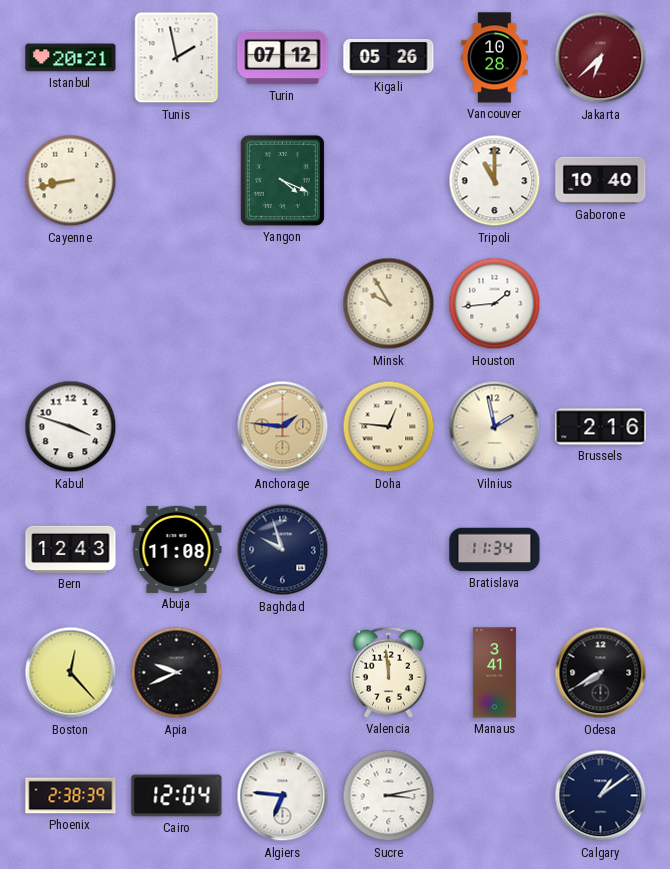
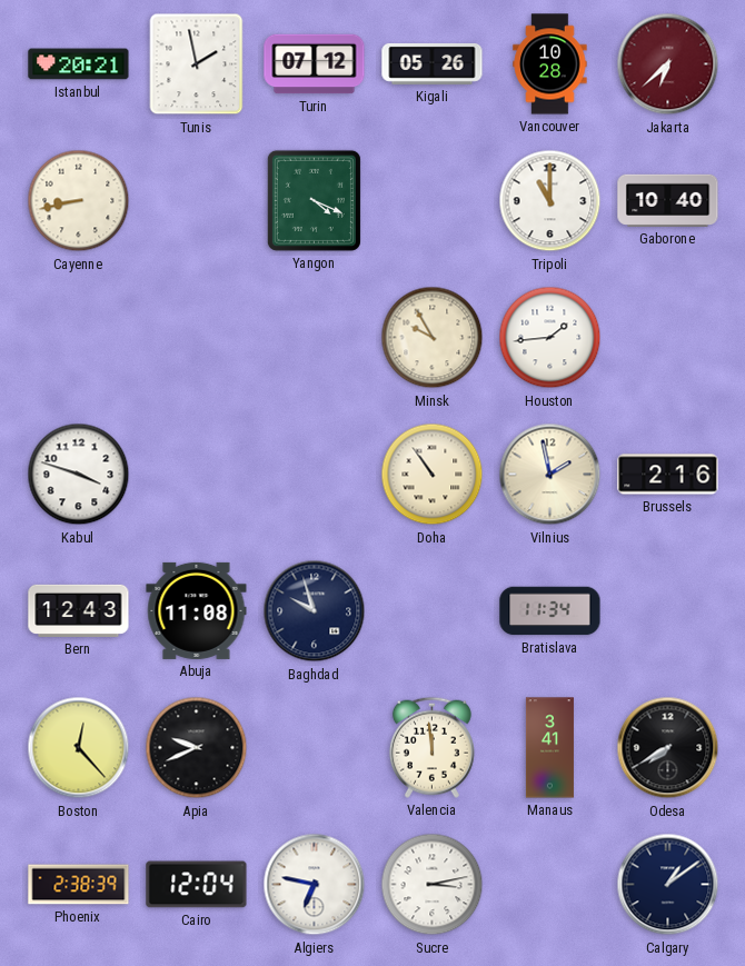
Anchorage: 1:46 -> none (283, 427)
Doha: 12:46 -> 10:54 (433, 475)
Algiers: 6:46 -> 6:47 (315, 885)
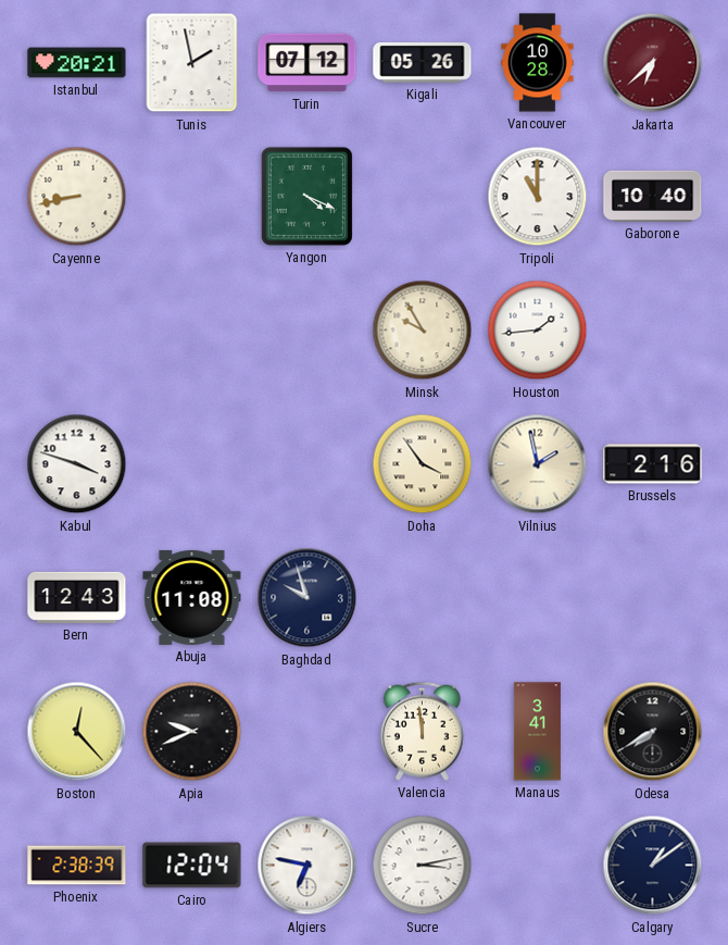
Doha: 10:54 -> 3:54 (423, 464)
Bratislava: 11:34 -> none (550, 611)
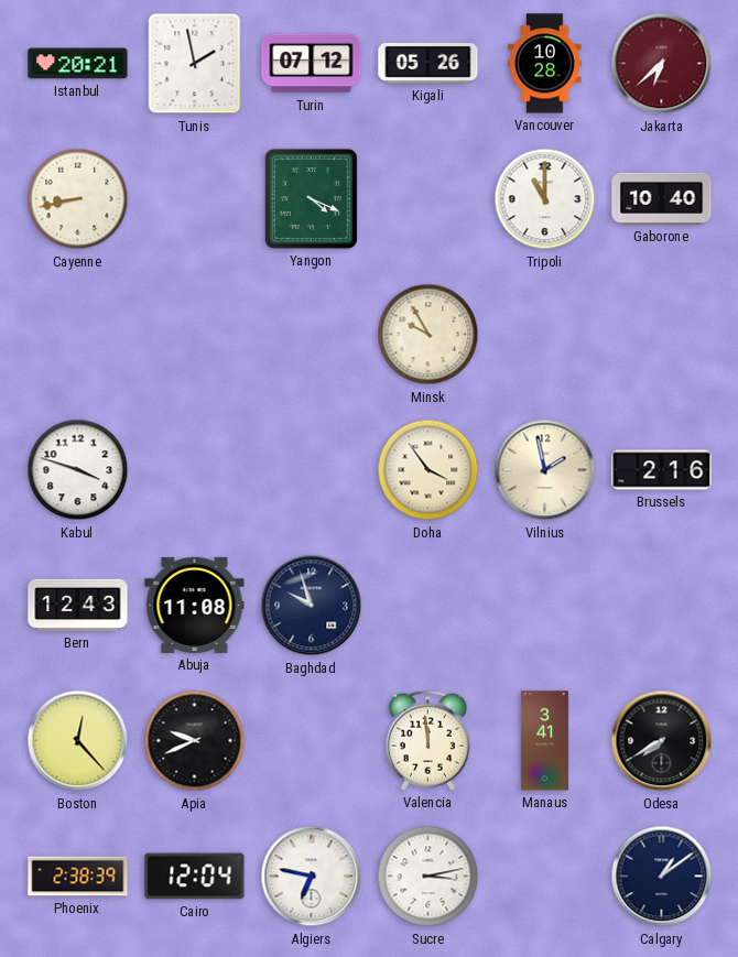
Houston: 1:44 -> none (538, 331)
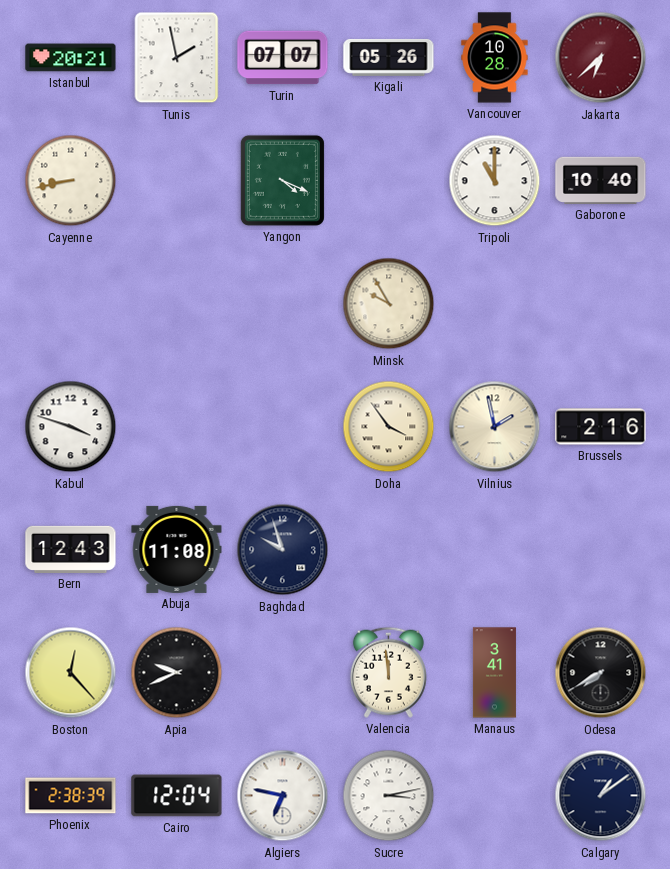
Turin: 07:12 -> 07:07 (283, 58)
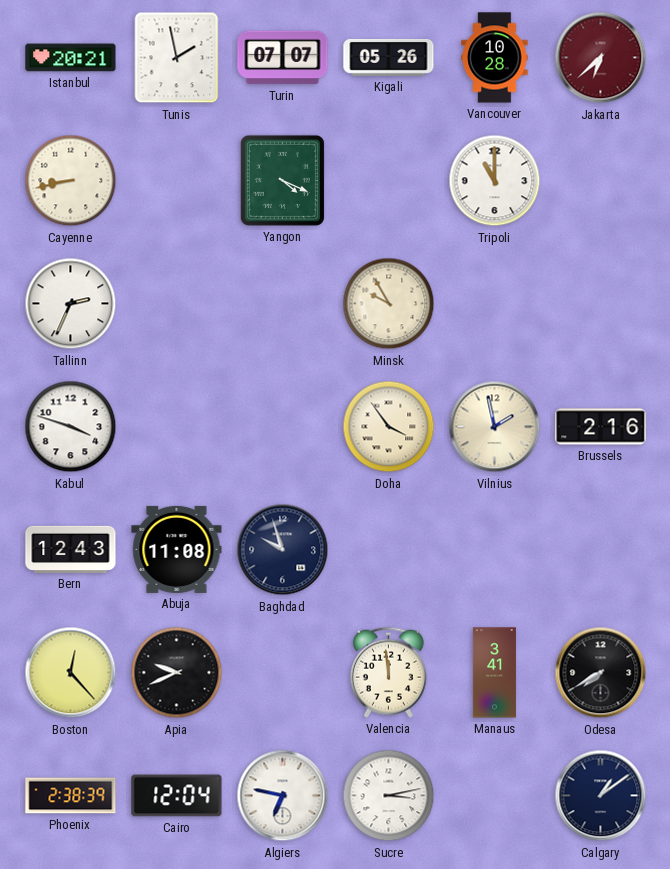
Gaborone: 10:40 -> none (601, 180)
Tallinn: none -> 2:34 (71, 304)
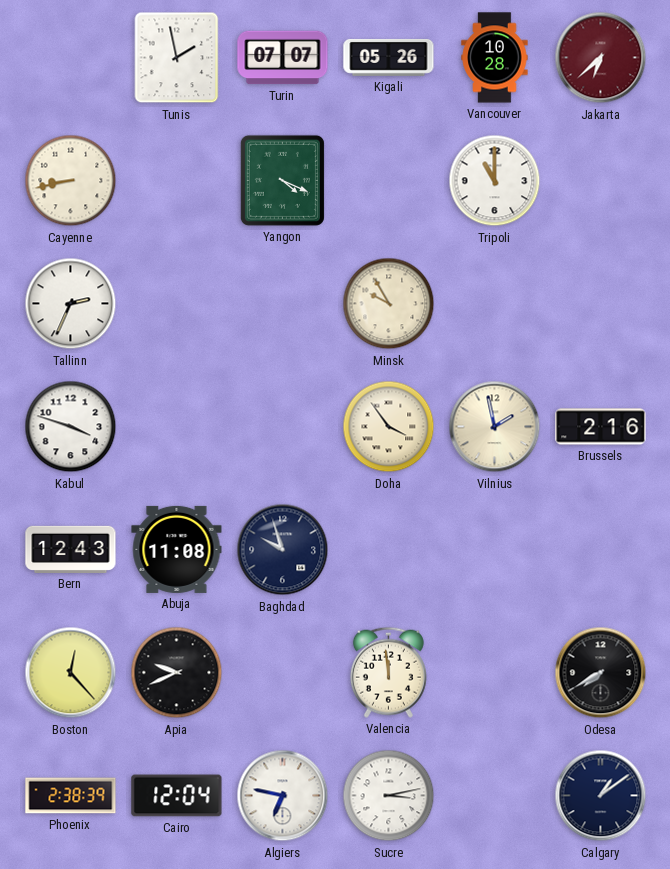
Istanbul: 20:21 -> none (71, 58)
Manaus: 3:41 -> none (494, 673)
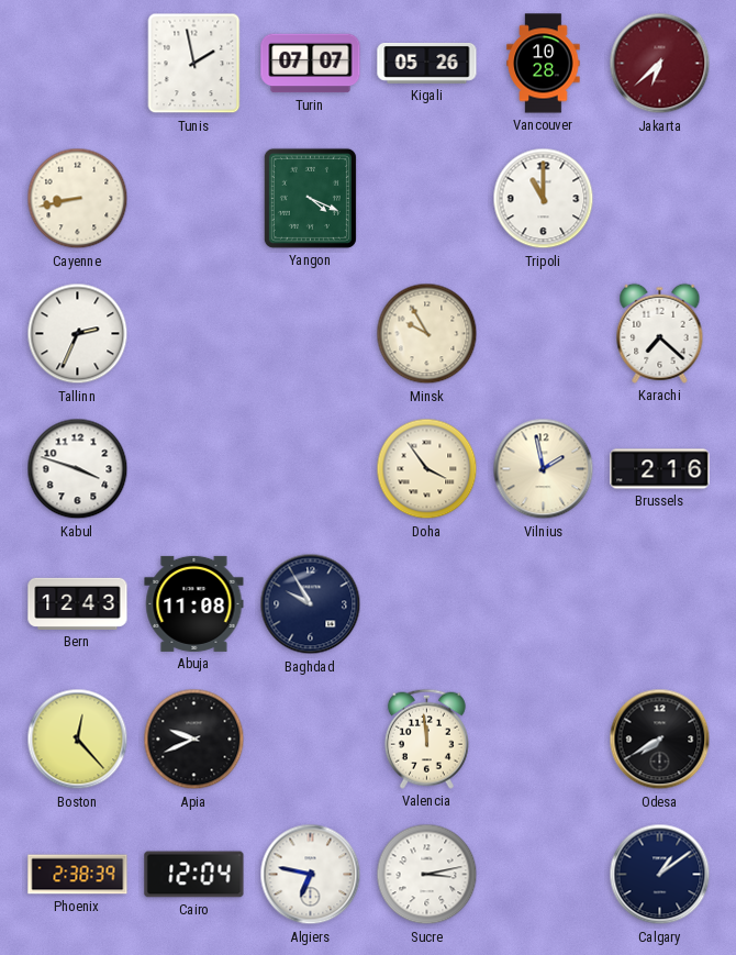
Karachi: none -> 7:22 (660, 333)
Baghdad: 9:57 -> 9:55 (311, 604)
